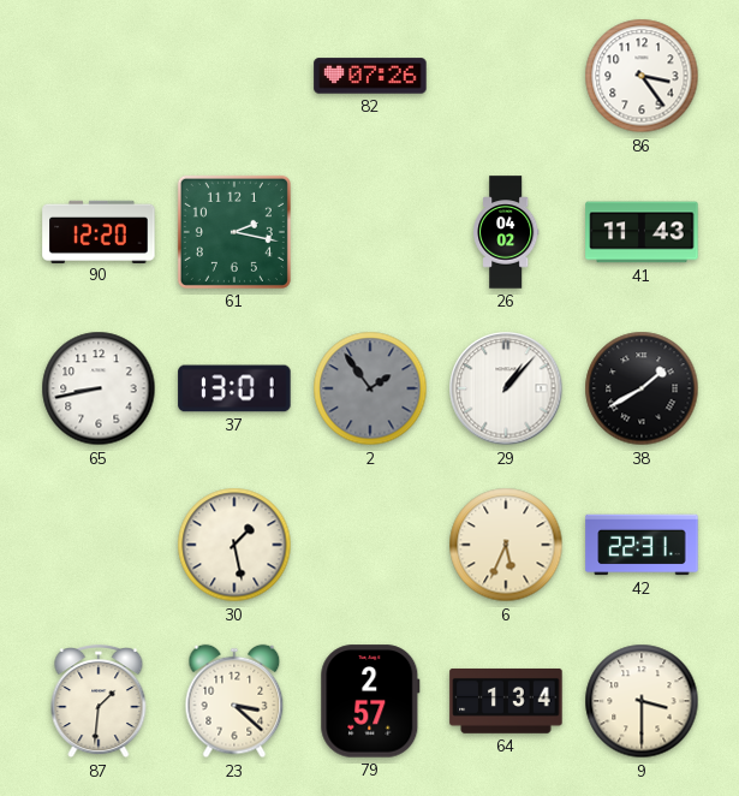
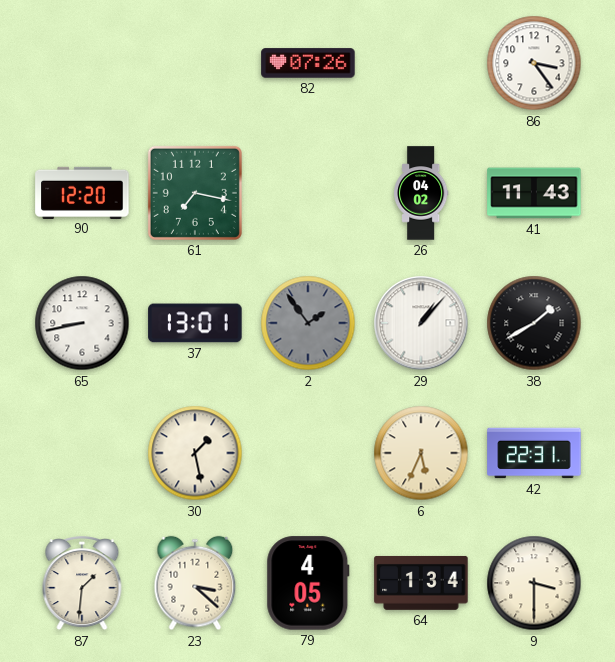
61: 2:17 -> 7:17 (195, 193)
79: 2:57 -> 4:05 (308, 583)
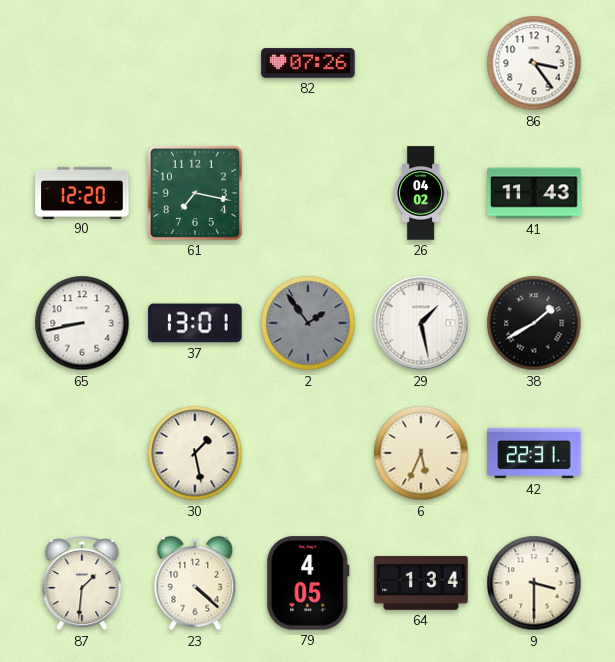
29: 1:07 -> 1:28 (421, 323)
23: 3:22 -> 4:22 (195, 583)
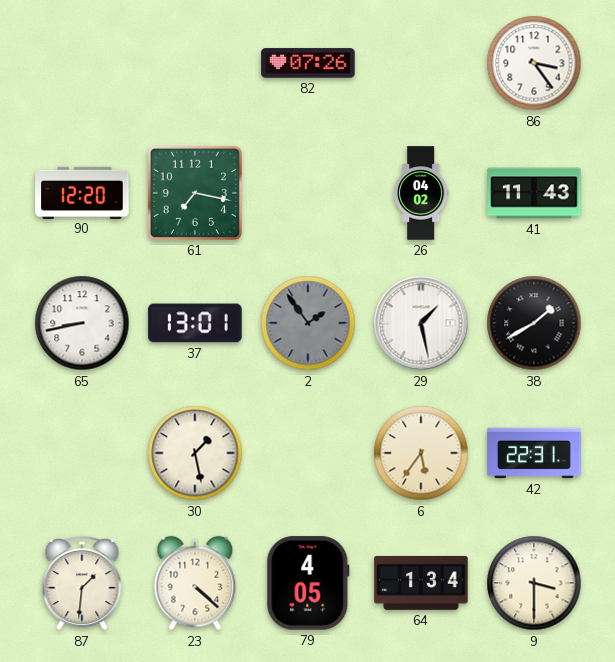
6: 5:34 -> 5:36 (421, 453)
